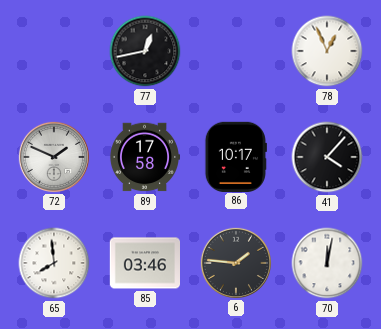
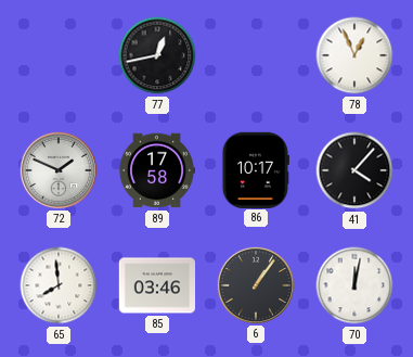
6: 1:46 -> 1:06 (255, 284)
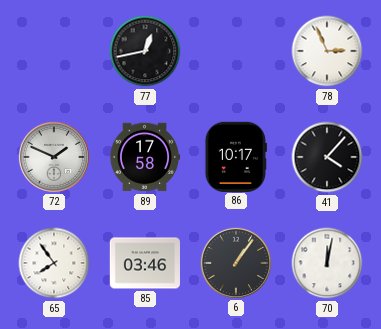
78: 12:56 -> 2:56 (327, 51)
65: 7:59 -> 7:54 (54, 263)
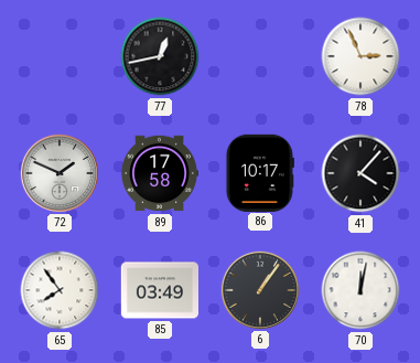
85: 03:46 -> 03:49 (159, 290)
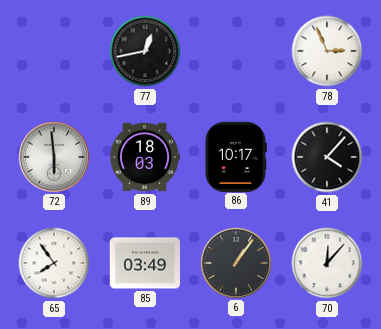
72: 1:49 -> 5:59 (53, 156)
89: 17:58 -> 18:03 (144, 157)
70: 12:02 -> 12:07 (327, 263)
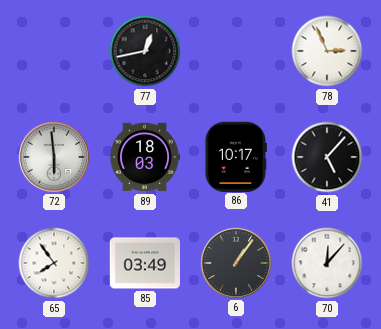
41: 4:07 -> 5:07 (327, 157)
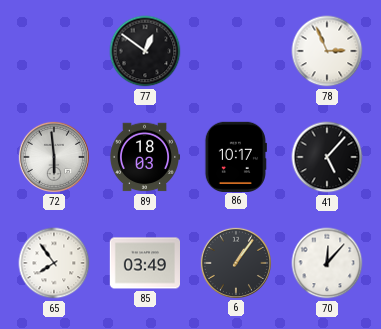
77: 12:43 -> 12:51 (145, 51)
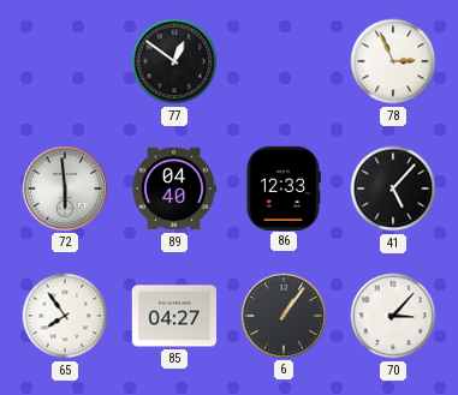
89: 18:03 -> 04:40 (173, 188)
86: 10:17 -> 12:33 (284, 187)
85: 03:49 -> 04:27 (173, 316)
70: 12:07 -> 3:07 (393, 316)
